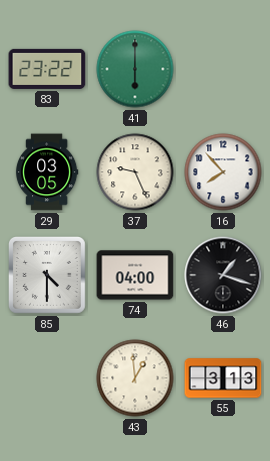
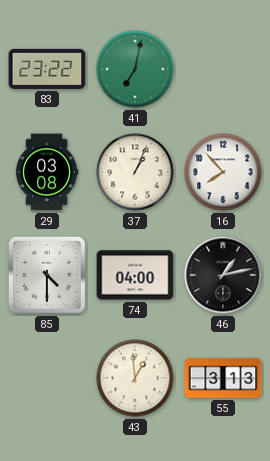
41: 6:00 -> 7:02 (135, 69)
29: 03:05 -> 03:08 (47, 172)
37: 9:26 -> 1:04 (135, 172)
46: 1:18 -> 1:13 (223, 275)
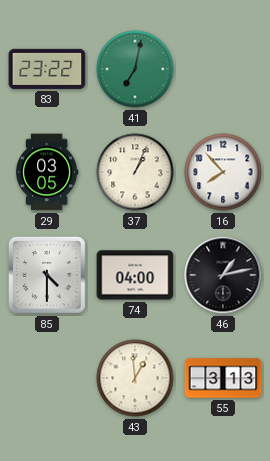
29: 03:08 -> 03:05 (47, 172)
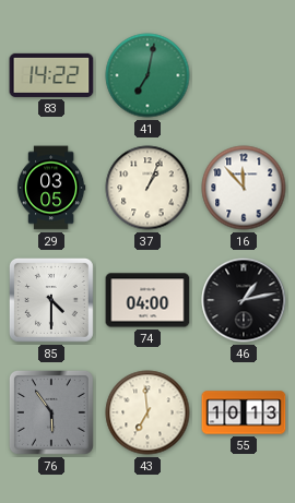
83: 23:22 -> 14:22 (51, 75)
16: 7:53 -> 11:53 (244, 188)
76: none -> 5:54 (52, 414)
43: 12:59 -> 6:59 (147, 412)
55: 3:13 -> 10:13 (244, 412)
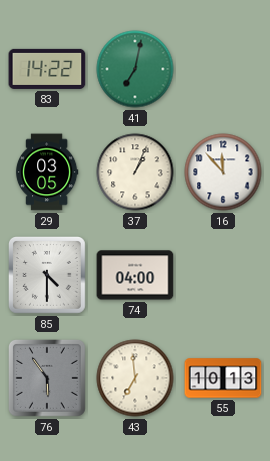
46: 1:13 -> none (244, 300)
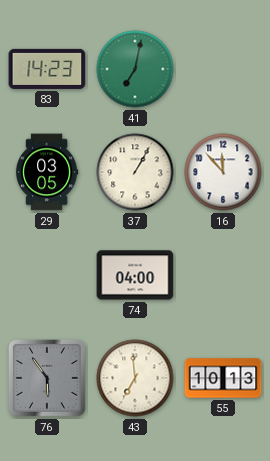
83: 14:22 -> 14:23 (47, 69)
37: 1:04 -> 1:05 (135, 172)
85: 4:30 -> none (48, 276)
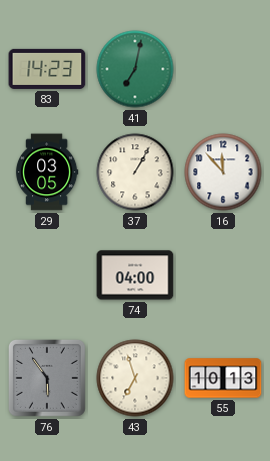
43: 6:59 -> 6:57 (135, 378)
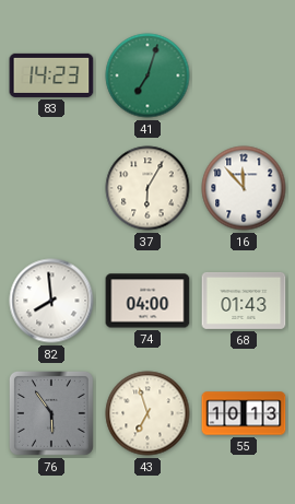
41: 7:02 -> 7:03 (147, 75)
29: 03:05 -> none (47, 172)
37: 1:05 -> 6:05 (147, 188)
82: none -> 7:59 (51, 301)
68: none -> 01:43 (244, 301)
